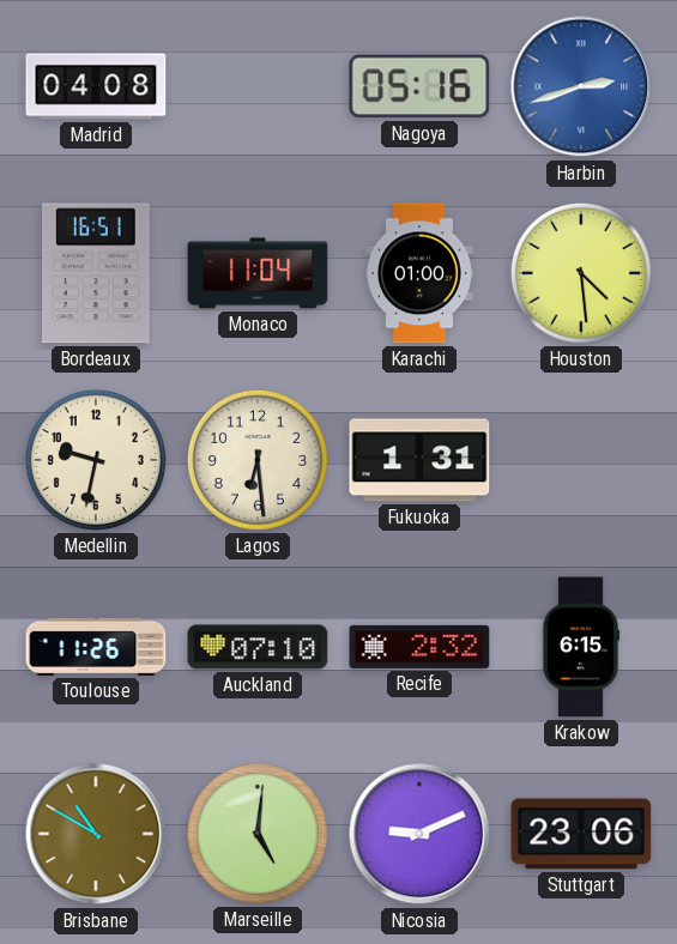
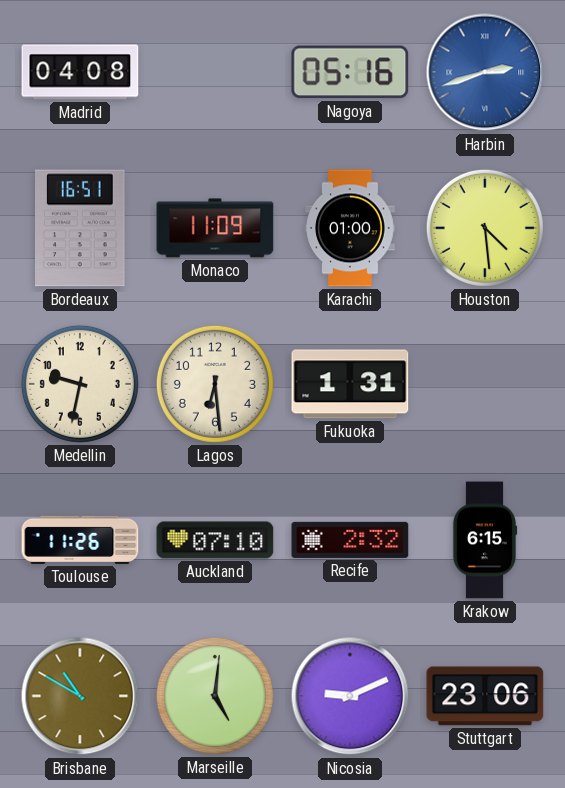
Monaco: 11:04 -> 11:09 (215, 228)
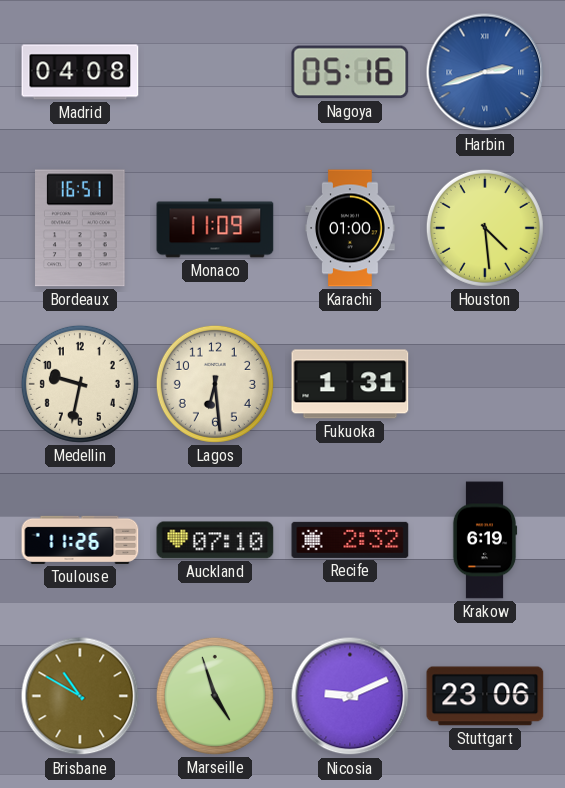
Krakow: 6:15 -> 6:19 (485, 540)
Marseille: 5:01 -> 4:57 (215, 696)
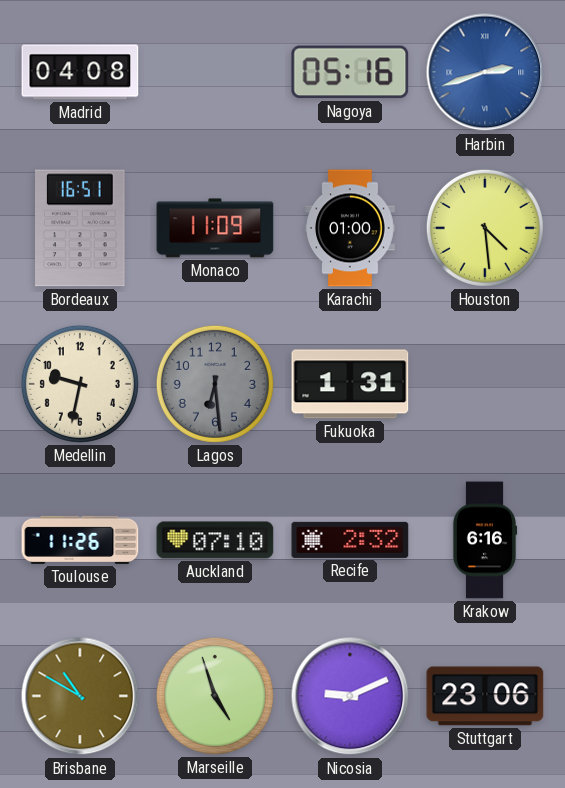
Lagos dial: cream -> grey (215, 384)
Krakow: 6:19 -> 6:16 (485, 540)
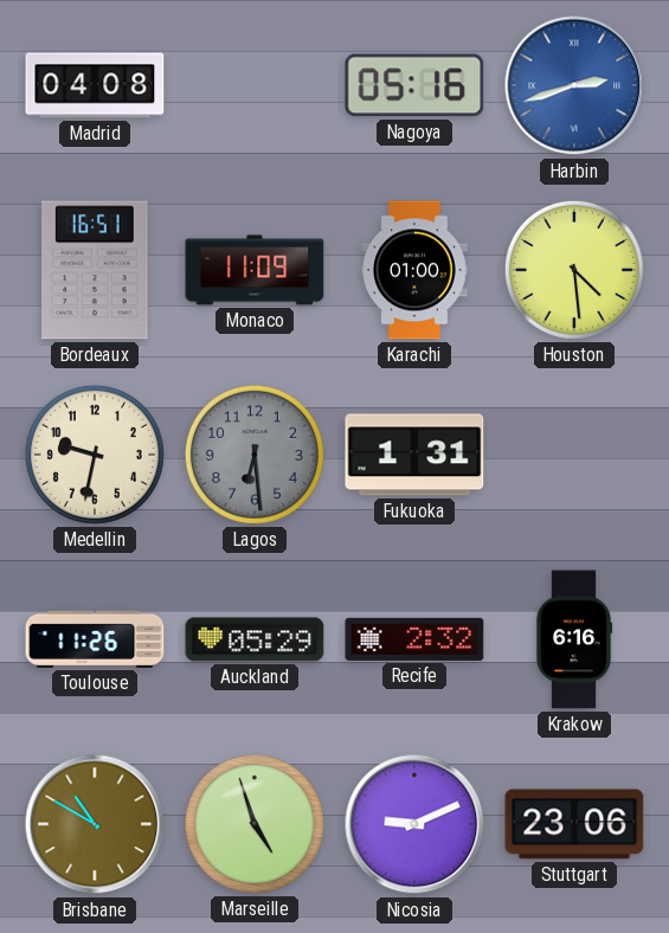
Auckland: 07:10 -> 05:29 (255, 639)
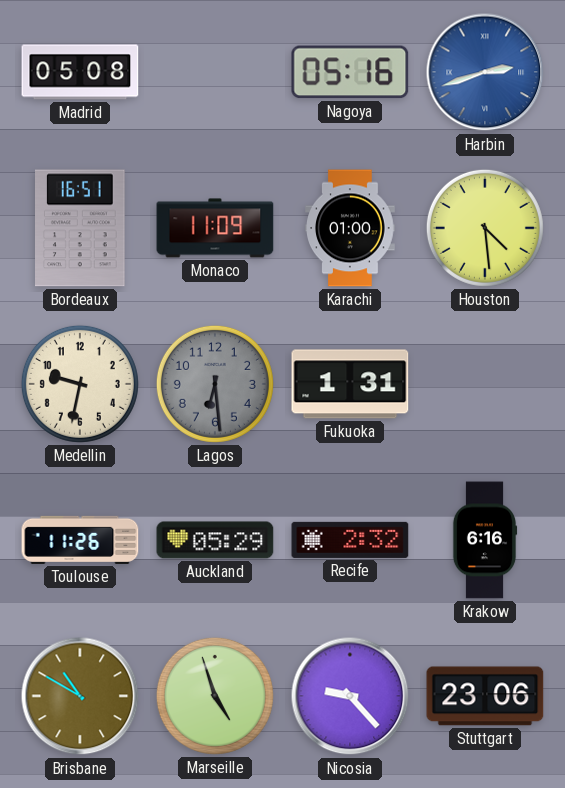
Madrid: 04:08 -> 05:08 (80, 72)
Nicosia: 9:11 -> 9:23 (350, 696)
